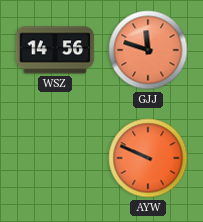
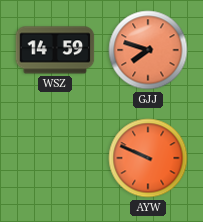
WSZ: 14:56 -> 14:59 (55, 50)
GJJ: 11:48 -> 7:48 (148, 50)
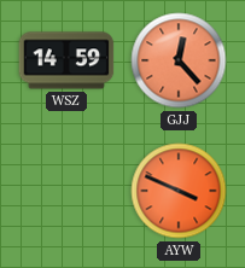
GJJ: 7:48 -> 12:23 (179, 60)
AYW: 9:49 -> 3:49 (179, 191)
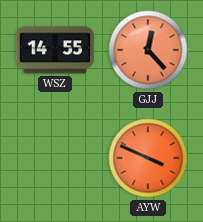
WSZ: 14:59 -> 14:55 (55, 50)
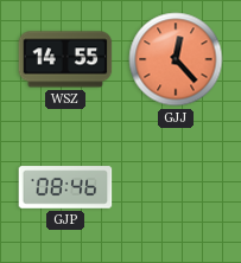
GJP: none -> 08:46 (65, 187)
AYW: 3:49 -> none (148, 158)
